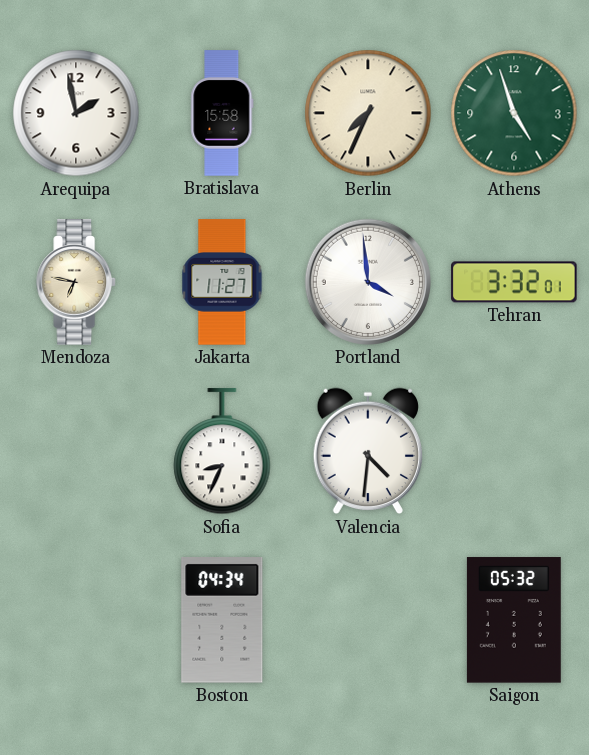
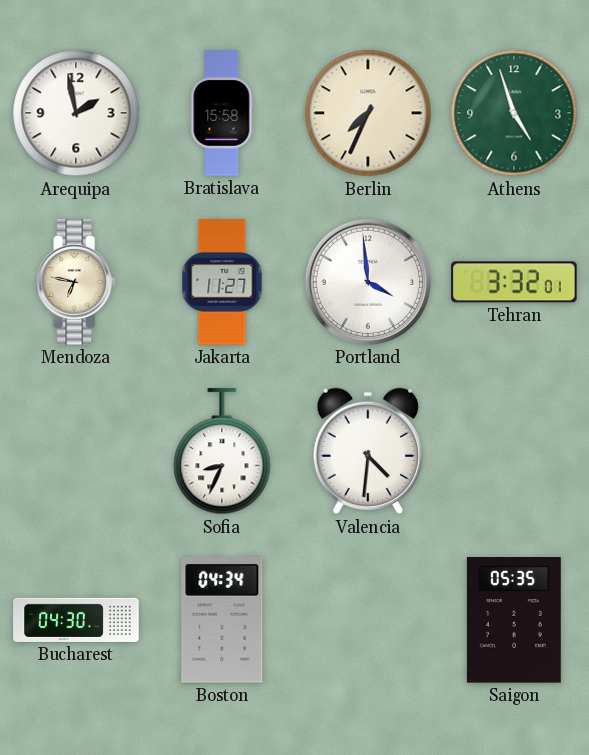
Bucharest: none -> 04:30 (76, 620)
Saigon: 05:32 -> 05:35 (514, 620)
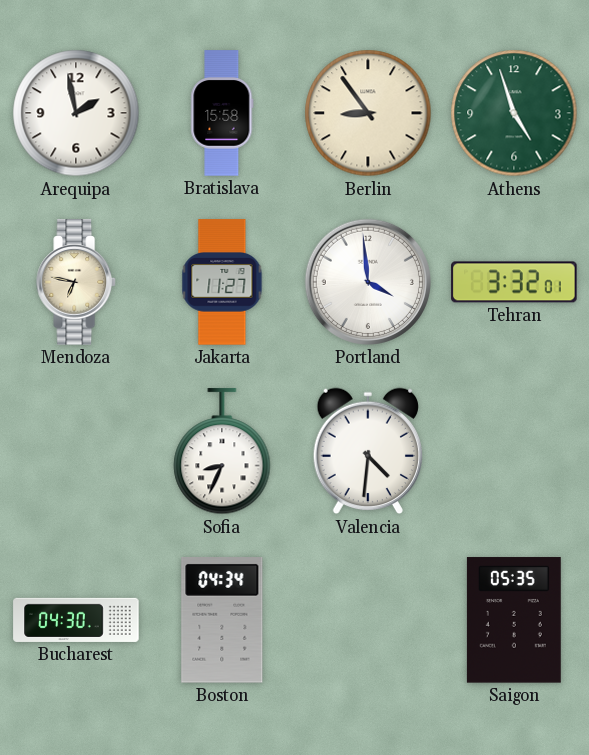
Berlin: 7:34 -> 8:54 (368, 113)
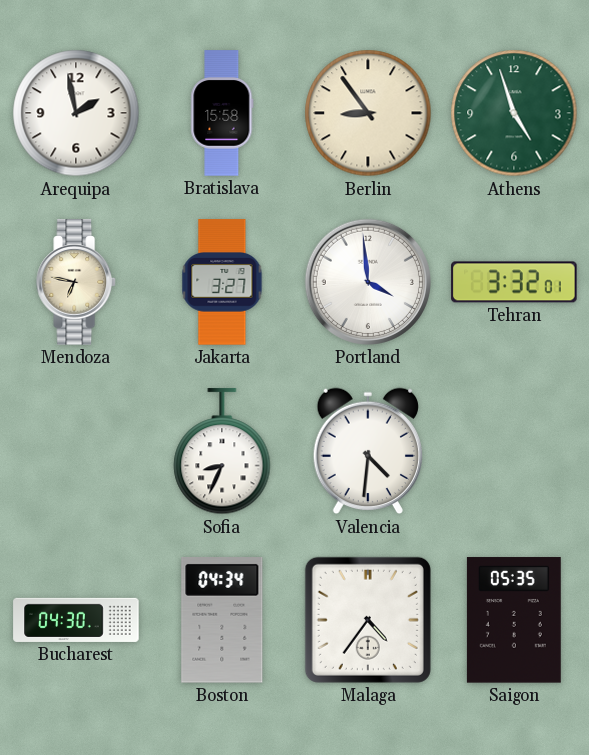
Jakarta: 11:27 -> 3:27 (222, 282)
Malaga: none -> 4:36 (368, 620)
